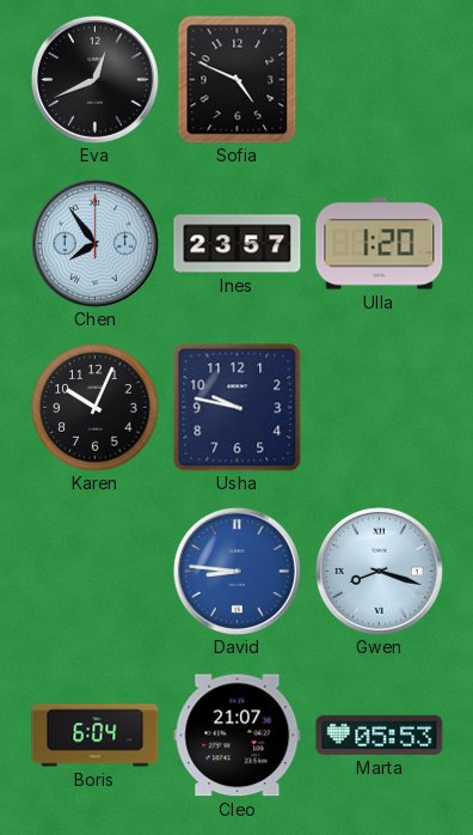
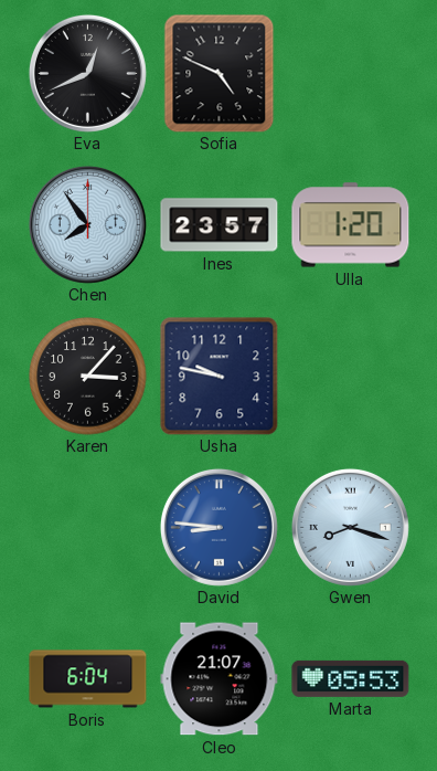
Karen: 10:04 -> 3:07 (88, 377)
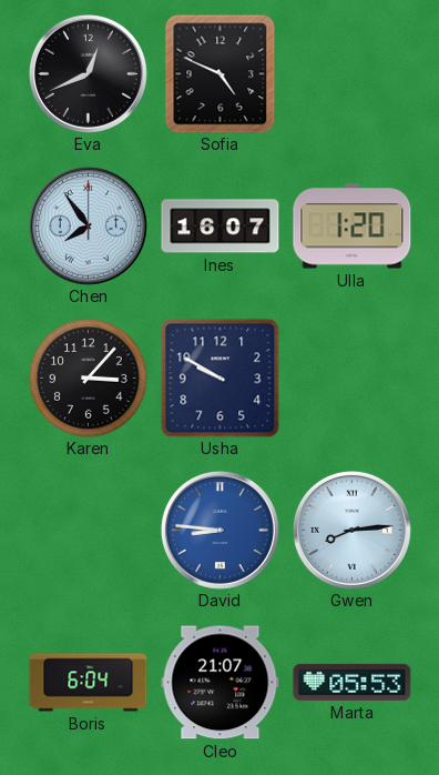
Ines: 23:57 -> 16:07 (221, 227)
Usha: 9:47 -> 9:50 (221, 379)
Gwen: 8:18 -> 8:14 (351, 530)
